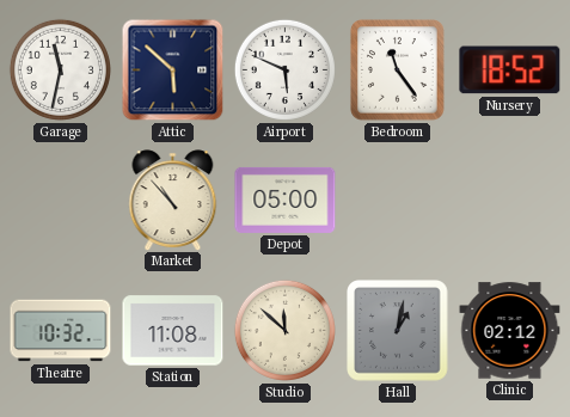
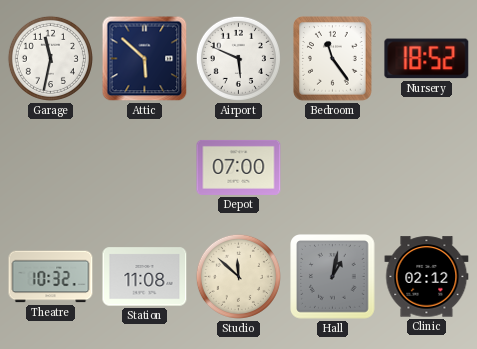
Market: 10:53 -> none (173, 200)
Depot: 05:00 -> 07:00 (239, 167)
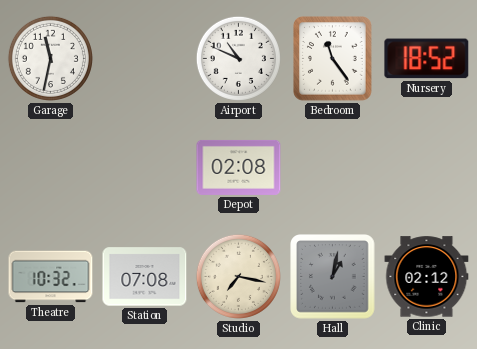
Attic: 5:52 -> none (145, 59)
Airport: 5:49 -> 10:49 (238, 58)
Depot: 07:00 -> 02:08 (239, 167)
Station: 11:08 -> 07:08 (145, 277)
Studio: 11:52 -> 7:17 (238, 276)
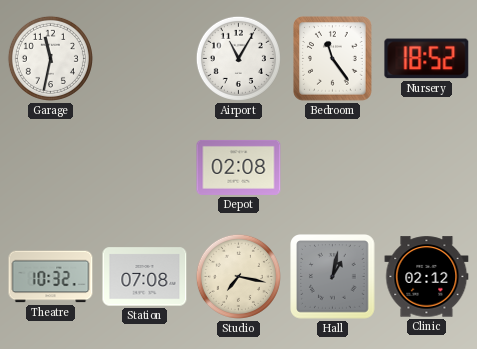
Airport: 10:49 -> 11:05 (238, 58)
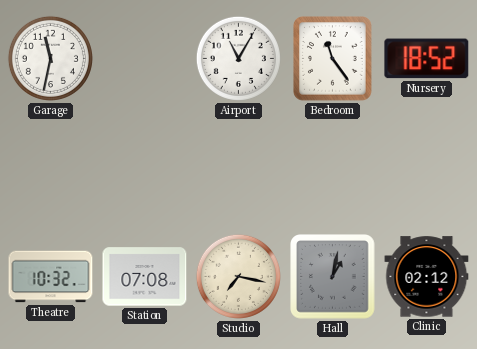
Depot: 02:08 -> none (239, 167)
